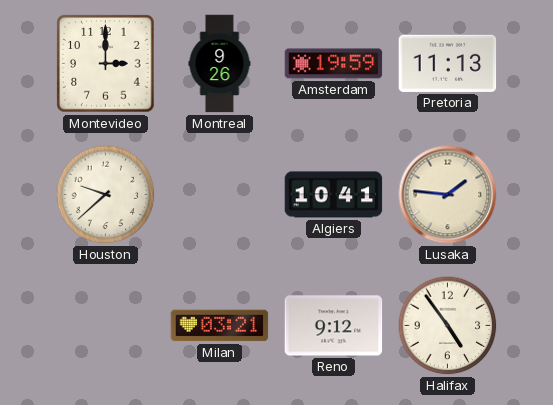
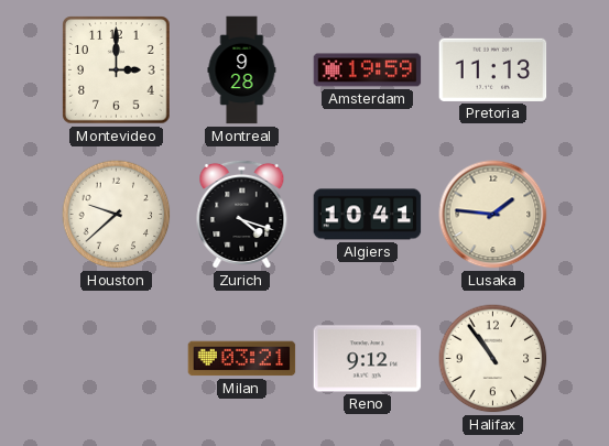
Montreal: 9:26 -> 9:28 (242, 70)
Zurich: none -> 4:18 (242, 214)
Halifax: 4:54 -> 10:54 (493, 359)
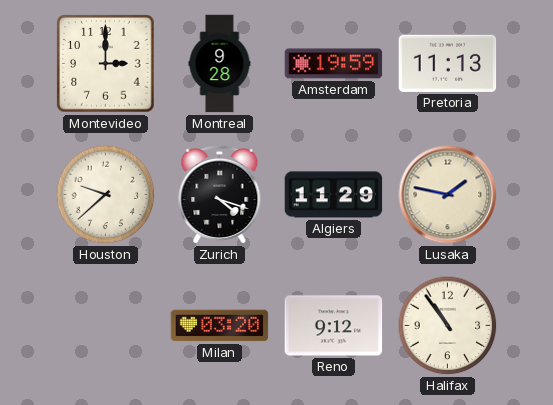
Algiers: 10:41 -> 11:29 (334, 195)
Lusaka: 1:46 -> 1:47 (448, 195)
Milan: 03:21 -> 03:20 (220, 326)
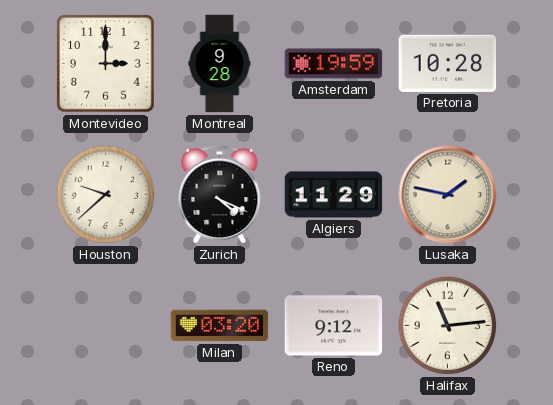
Pretoria: 11:13 -> 10:28 (448, 63)
Zurich: 4:18 -> 4:19 (220, 194)
Halifax: 10:54 -> 11:14 (448, 326)
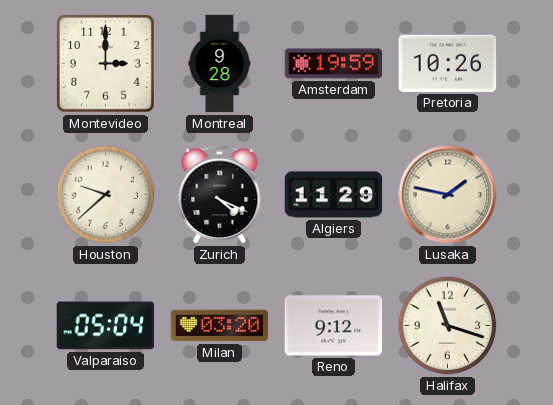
Pretoria: 10:28 -> 10:26 (448, 63)
Valparaiso: none -> 05:04 (106, 326)
Halifax: 11:14 -> 11:18 (448, 326)
